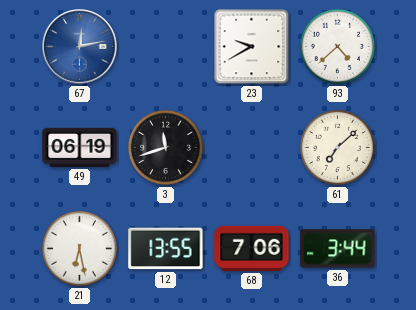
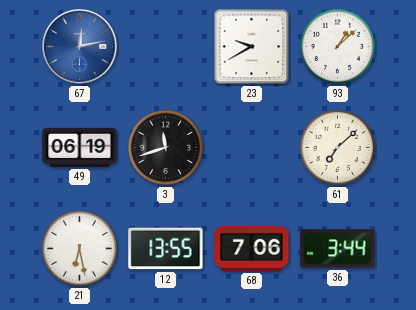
93: 4:38 -> 1:08 (337, 46)
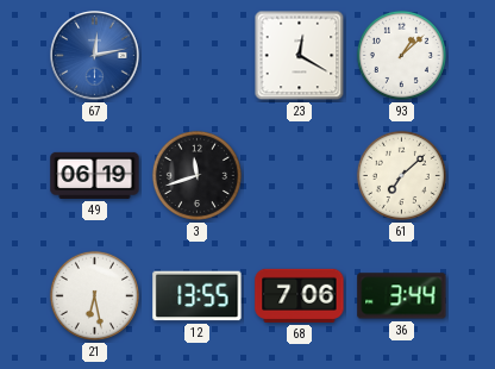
23: 9:40 -> 12:20 (300, 56)
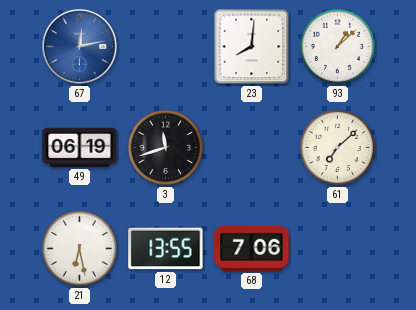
23: 12:20 -> 8:01 (252, 47)
36: 3:44 -> none (402, 296)
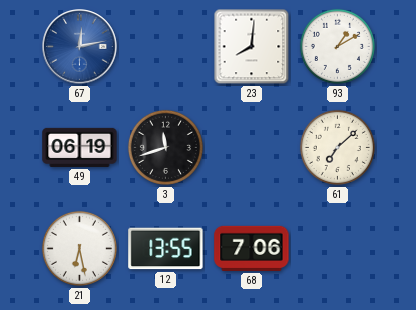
93: 1:08 -> 1:10 (337, 46)
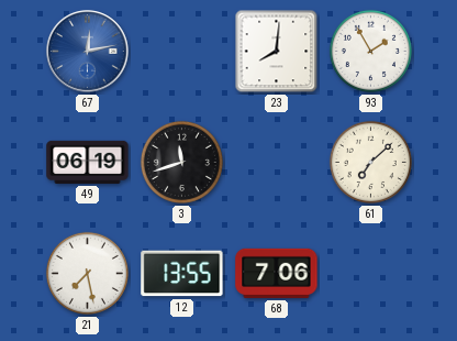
93: 1:10 -> 1:55 (370, 51)
21: 6:28 -> 7:28 (87, 273)
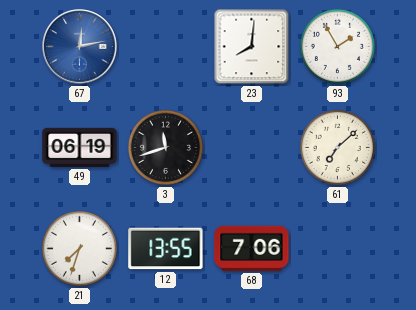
21: 7:28 -> 7:33 (79, 248)
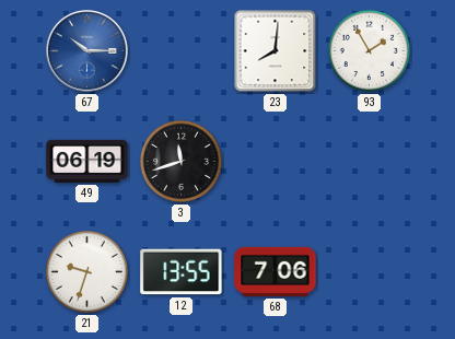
67: 12:13 -> 10:15 (87, 51)
61: 7:08 -> none (337, 147)
21: 7:33 -> 9:33 (86, 271)
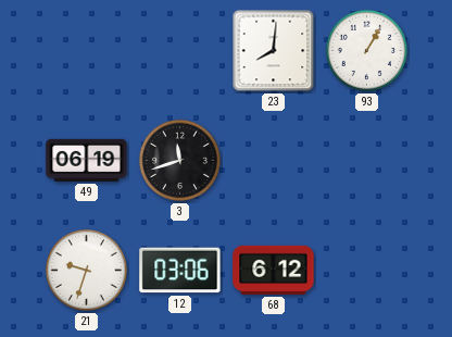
67: 10:15 -> none (87, 51)
93: 1:55 -> 1:05 (366, 50)
12: 13:55 -> 03:06 (180, 271)
68: 7:06 -> 6:12 (274, 270)
